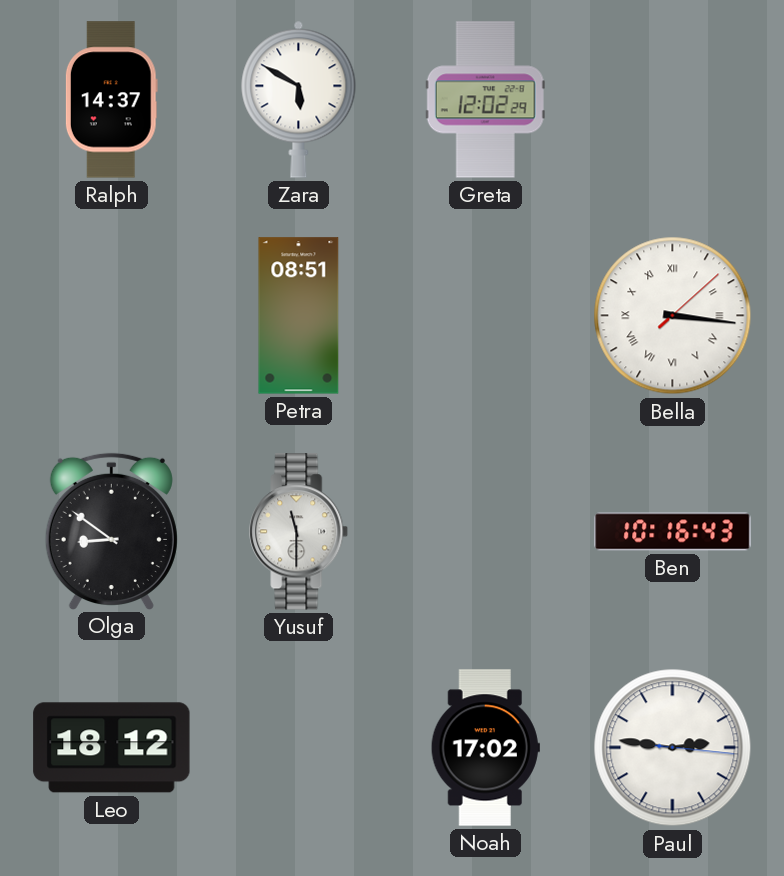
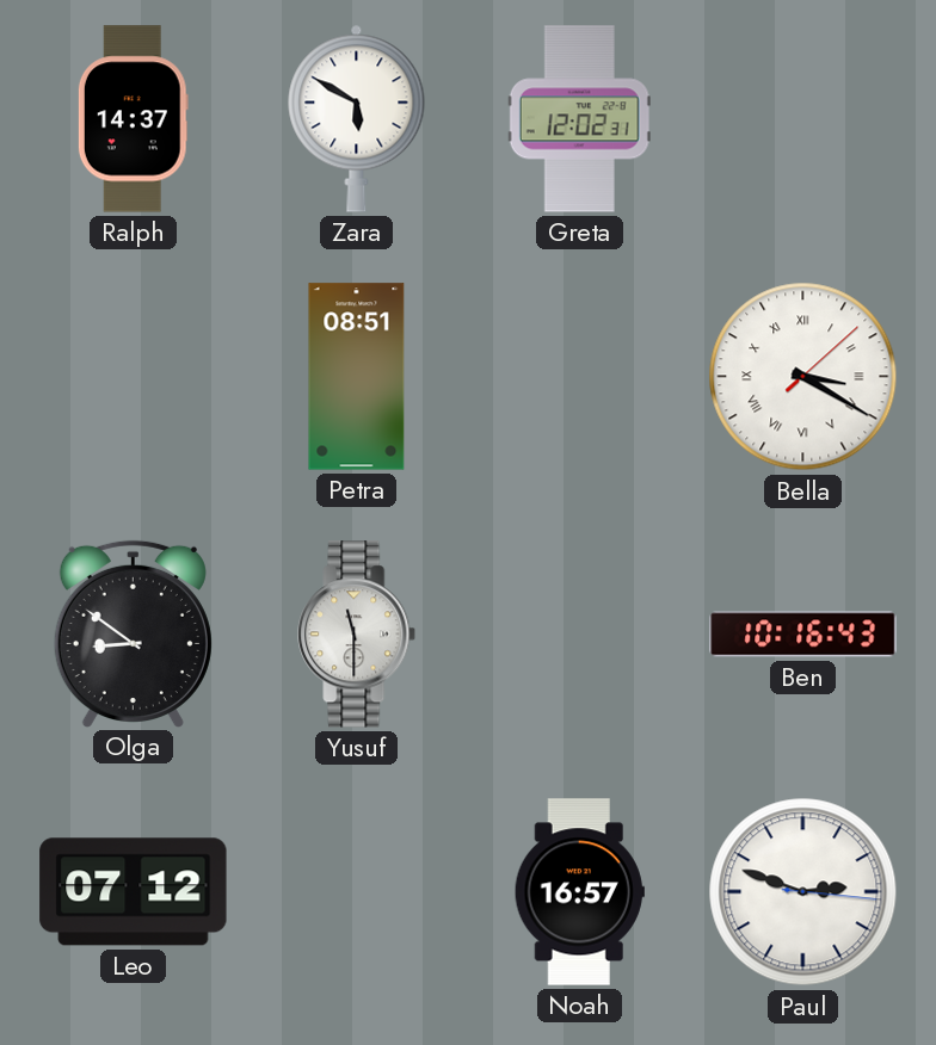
Greta: 12:02:29 -> 12:02:31 (579, 119)
Bella: 3:16 -> 3:20 (803, 377)
Leo: 18:12 -> 07:12 (134, 892)
Noah: 17:02 -> 16:57 (579, 892)
Paul: 2:46 -> 2:48 (803, 892)
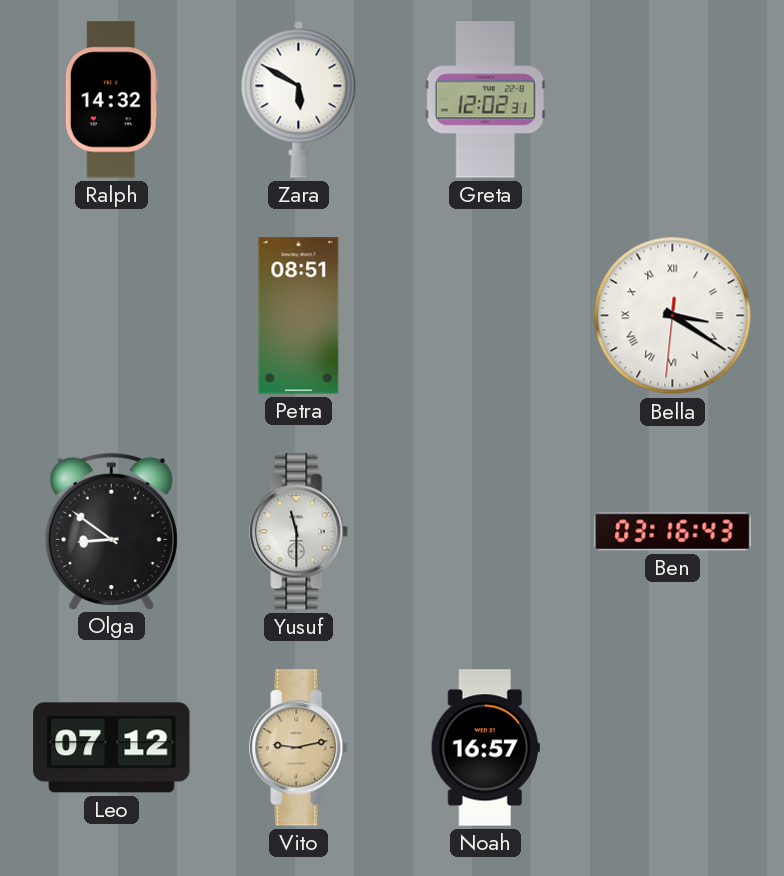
Ralph: 14:37 -> 14:32 (111, 100)
Bella: 3:20:08 -> 3:20:31 (673, 316)
Ben: 10:16 -> 03:16 (673, 532)
Vito: none -> 9:13 (299, 748)
Paul: 2:48 -> none (803, 892)
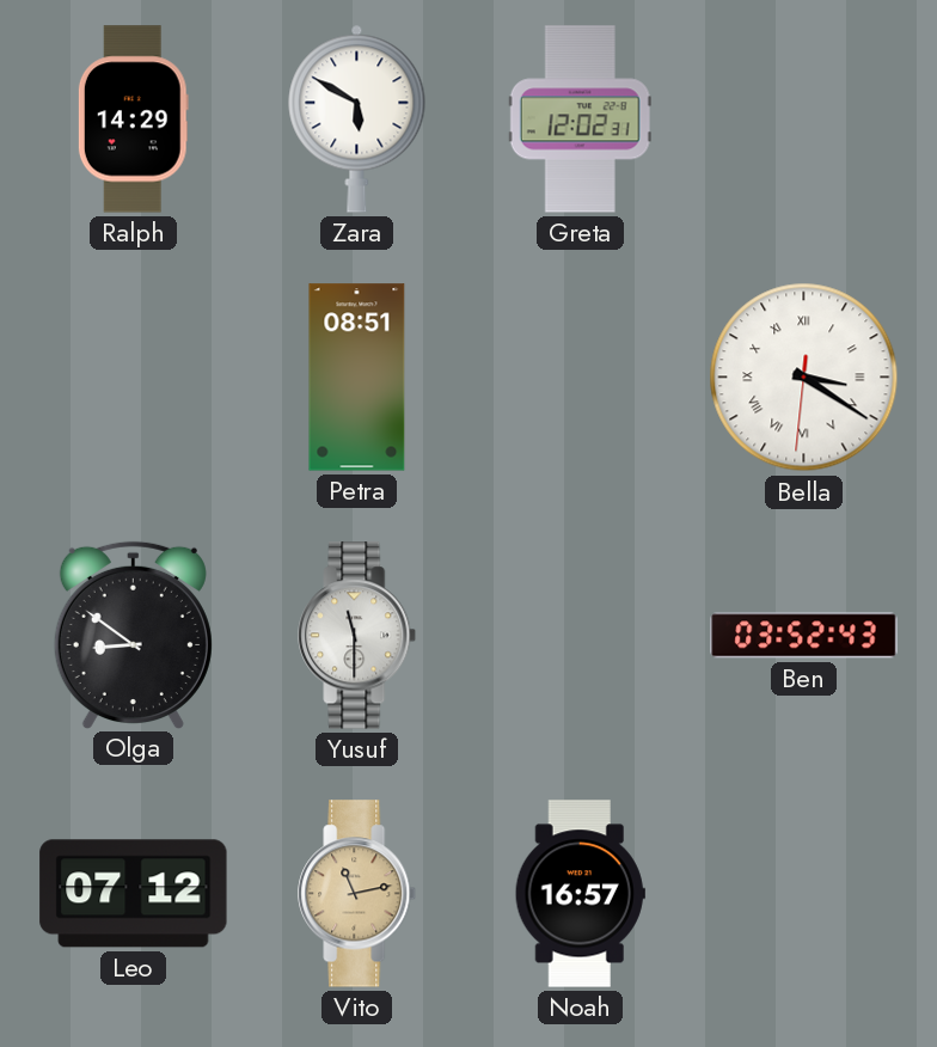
Ralph: 14:32 -> 14:29 (133, 120)
Ben: 03:16 -> 03:52 (804, 636)
Vito: 9:13 -> 11:13 (357, 894)
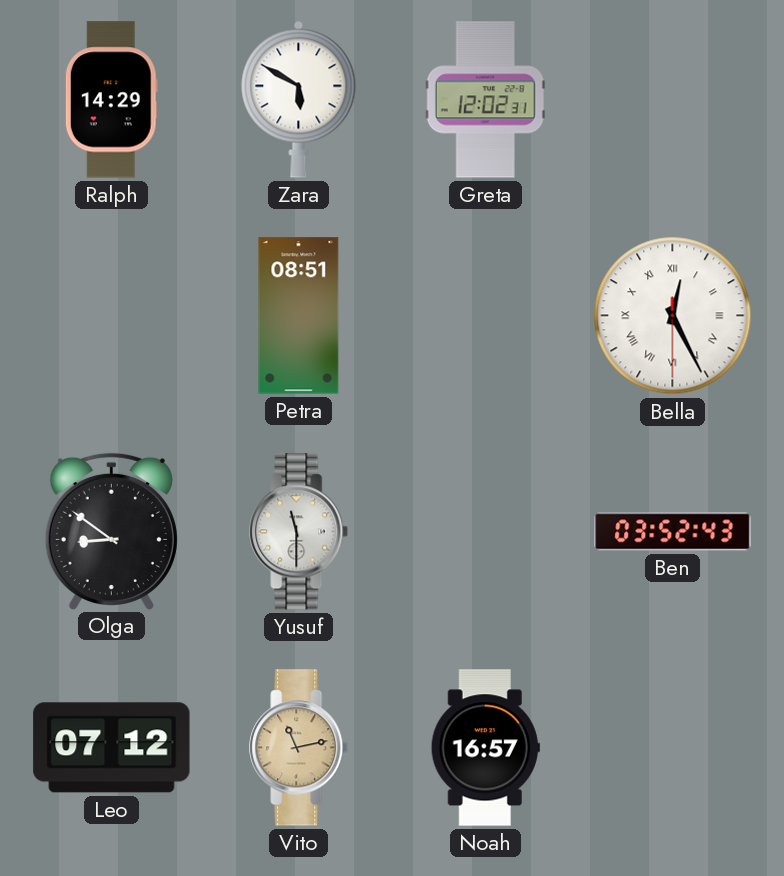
Bella: 3:20 -> 12:25 (673, 316)
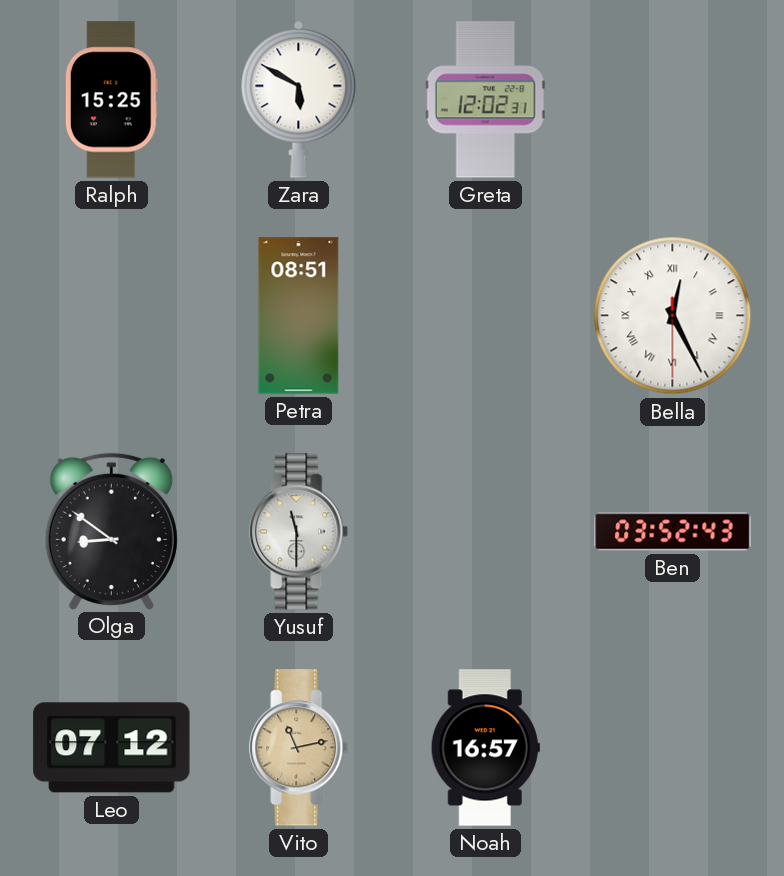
Ralph: 14:29 -> 15:25 (111, 100)
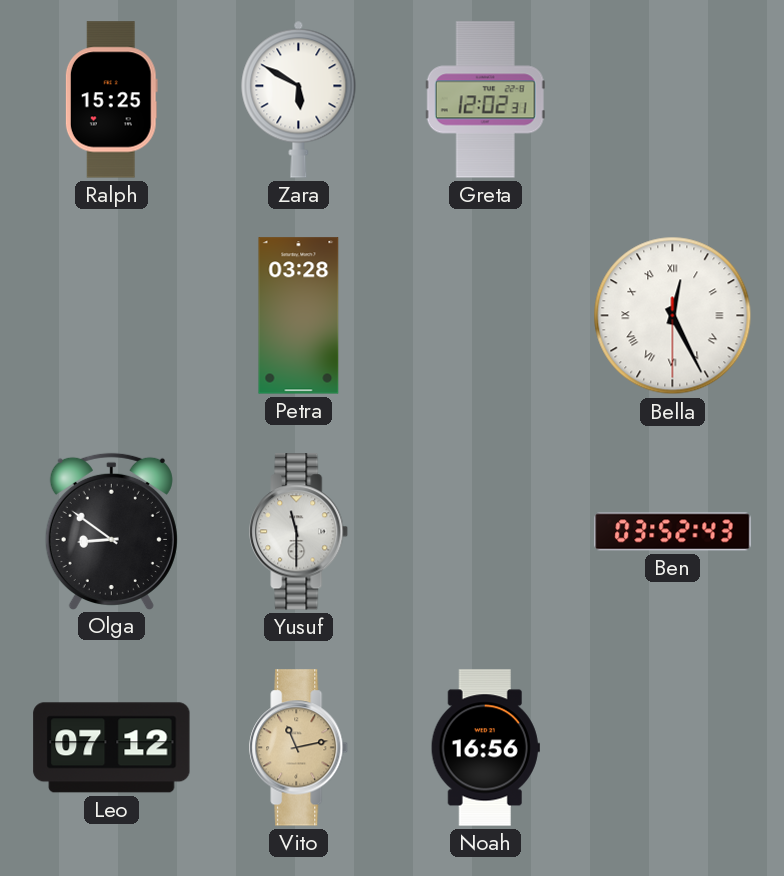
Petra: 08:51 -> 03:28 (299, 316)
Noah: 16:57 -> 16:56 (485, 748)
